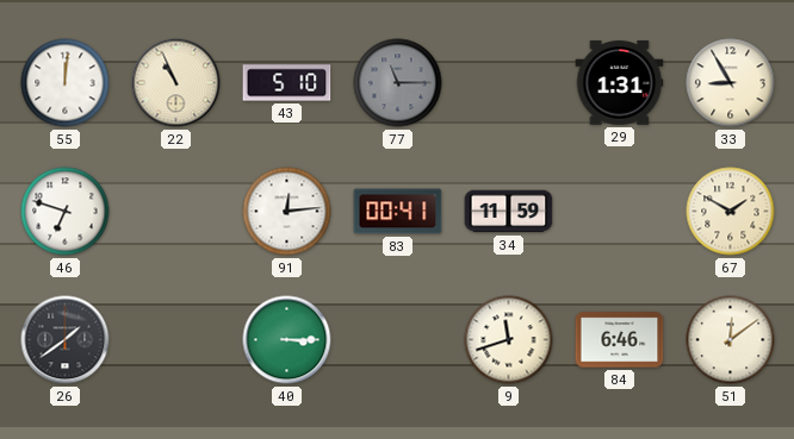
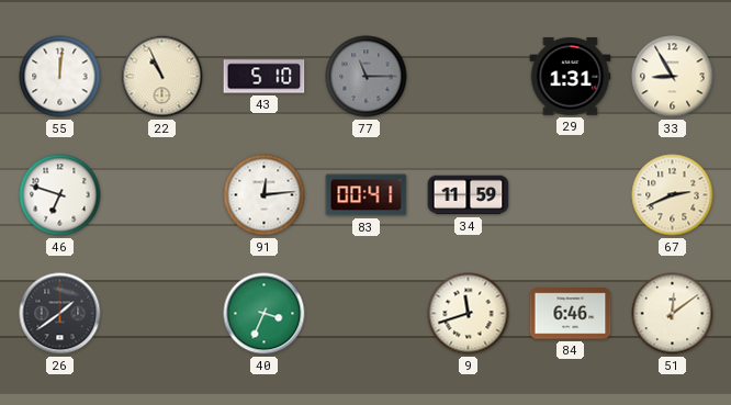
67: 1:50 -> 2:41 (673, 195)
40: 3:15 -> 3:34 (265, 314)
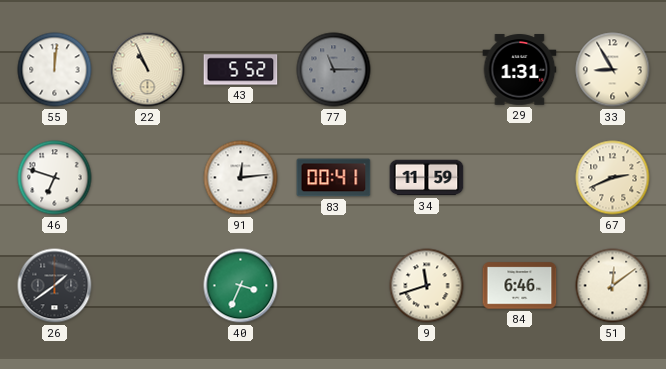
43: 5:10 -> 5:52 (241, 70)
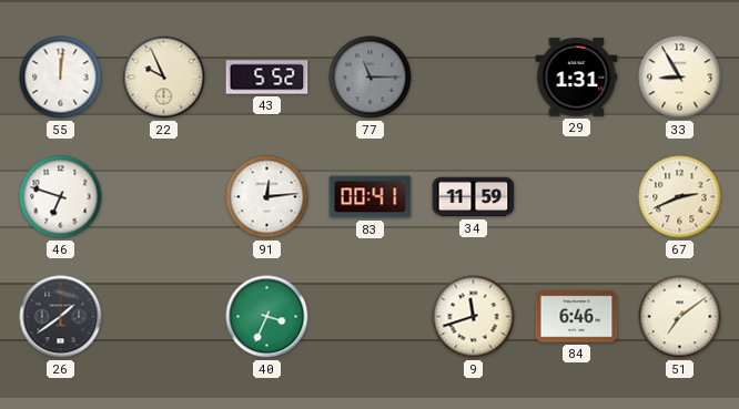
22: 10:56 -> 9:56 (164, 78)
51: 12:09 -> 7:09 (680, 317)
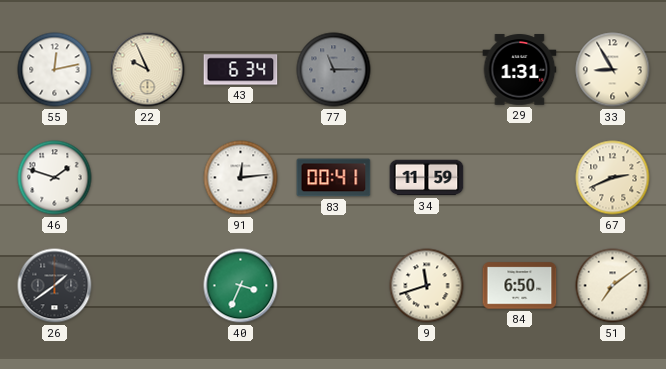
55: 12:01 -> 12:13 (55, 70)
43: 5:52 -> 6:34 (241, 70)
46: 6:48 -> 1:48 (55, 178)
84: 6:46 -> 6:50 (520, 286)
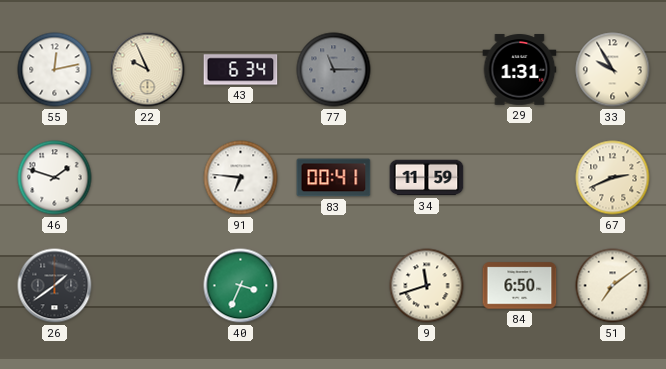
33: 8:55 -> 9:55 (613, 70)
91: 12:14 -> 6:46 (241, 178)
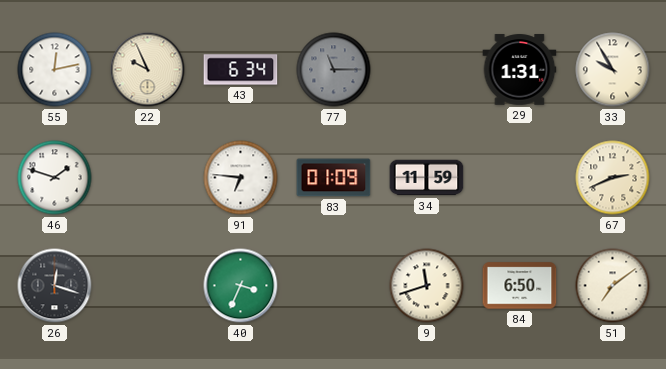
83: 00:41 -> 01:09 (334, 178)
26: 1:39 -> 12:18 (55, 286)
